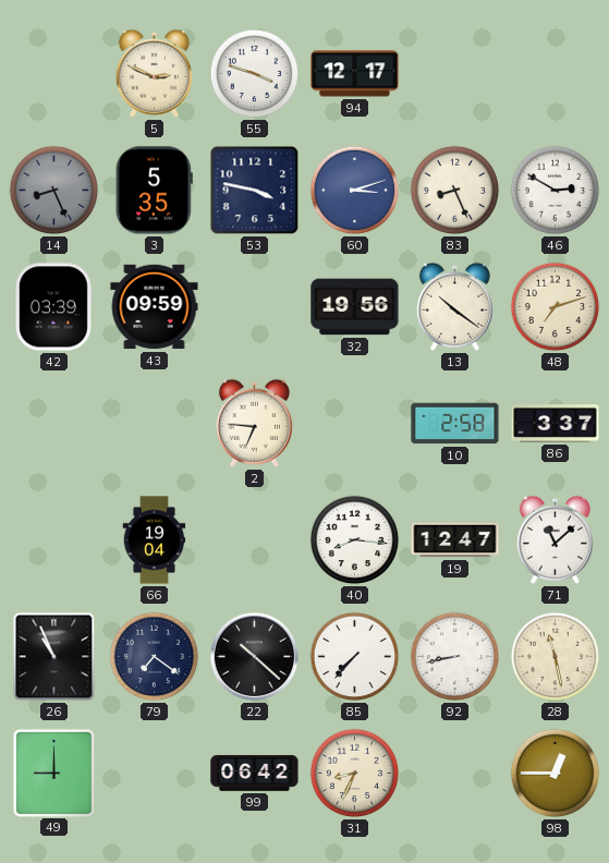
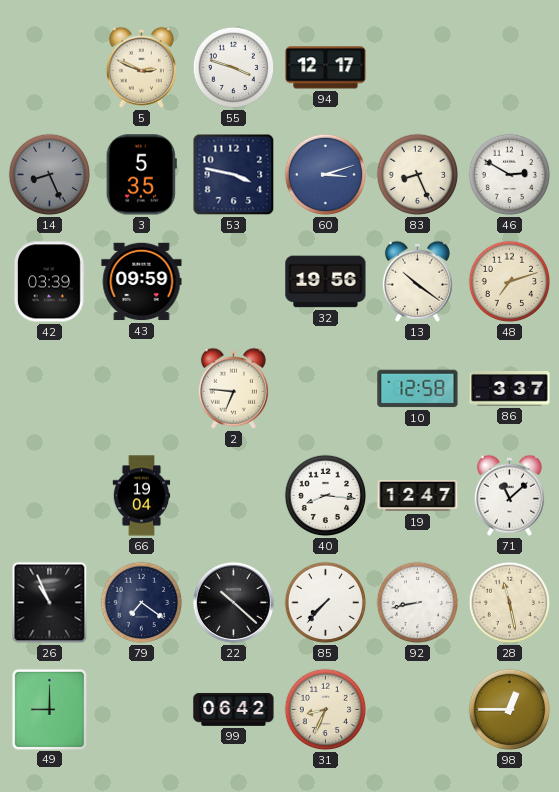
10: 2:58 -> 12:58 (418, 389)
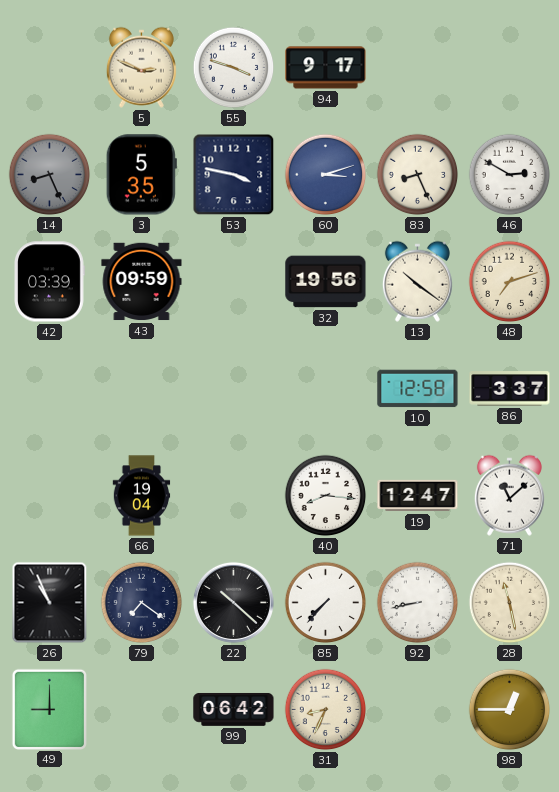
94: 12:17 -> 9:17 (326, 68)
2: 6:46 -> none (233, 388)
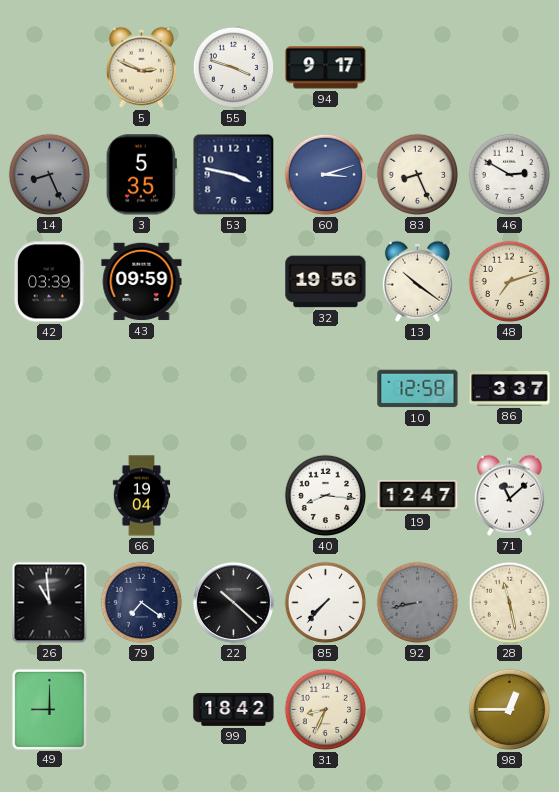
26: 10:56 -> 10:59 (50, 603)
92 dial: white -> grey (418, 603)
99: 06:42 -> 18:42 (234, 709)
